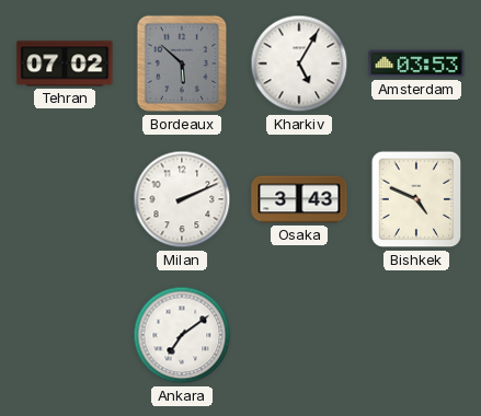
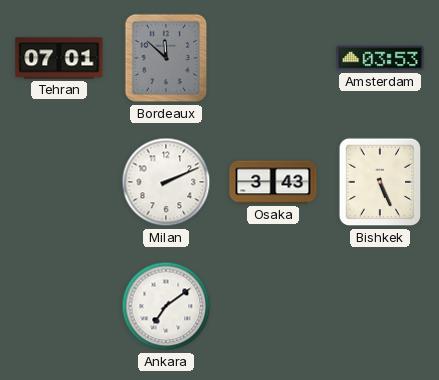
Tehran: 07:02 -> 07:01 (59, 58)
Bordeaux: 5:52 -> 11:52 (166, 58)
Kharkiv: 5:05 -> none (299, 63)
Bishkek: 4:49 -> 5:26 (380, 182)
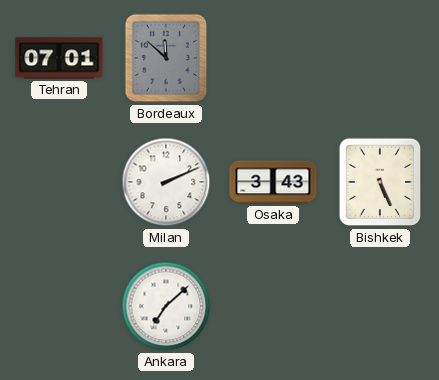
Amsterdam: 03:53 -> none (380, 58)
Ankara: 7:09 -> 7:08 (166, 306)
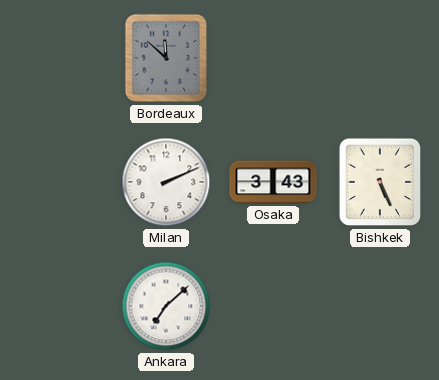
Tehran: 07:01 -> none (59, 58)
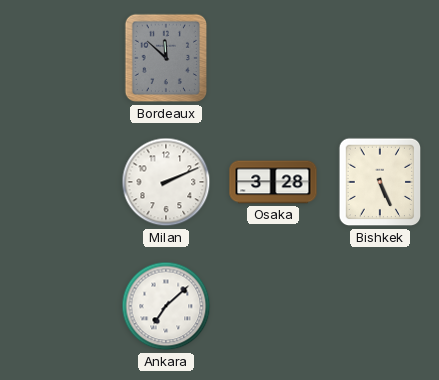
Osaka: 3:43 -> 3:28 (273, 182)
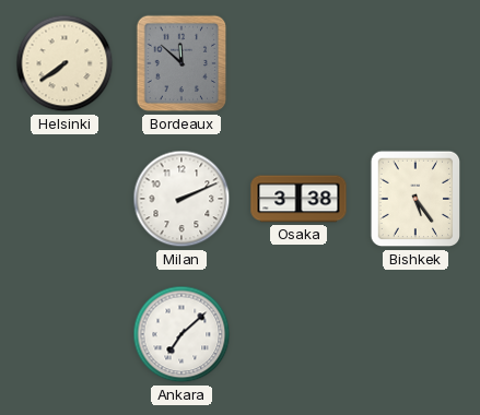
Helsinki: none -> 7:39 (65, 63)
Osaka: 3:28 -> 3:38 (298, 199)
Bishkek: 5:26 -> 5:24 (415, 199)
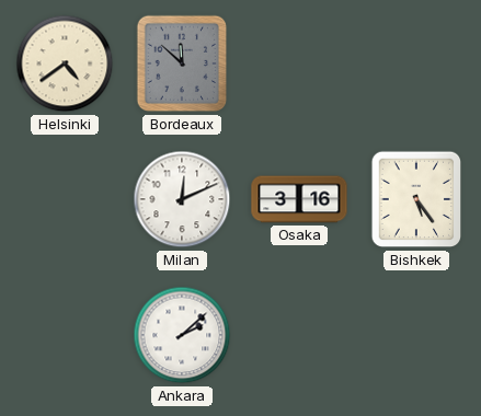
Helsinki: 7:39 -> 4:39 (65, 63)
Milan: 2:11 -> 12:11 (182, 199)
Osaka: 3:38 -> 3:16 (299, 199)
Ankara: 7:08 -> 2:08 (182, 335)
